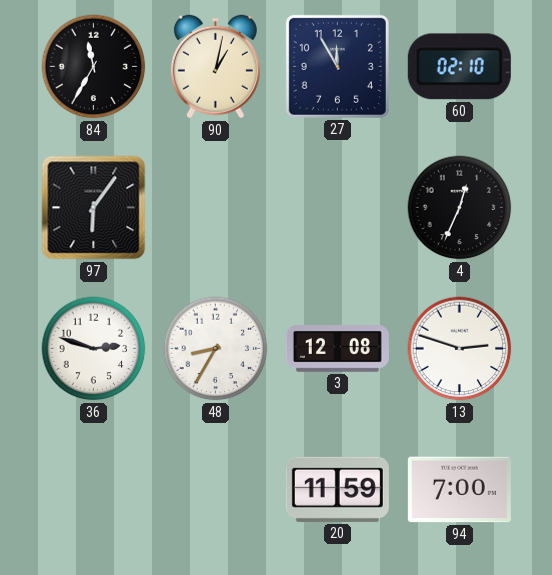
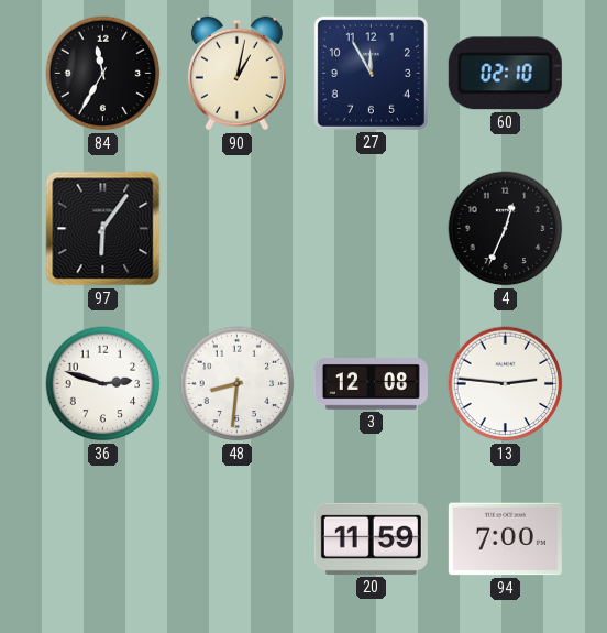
48: 8:35 -> 8:31 (238, 384)
13: 2:48 -> 2:46 (506, 384)
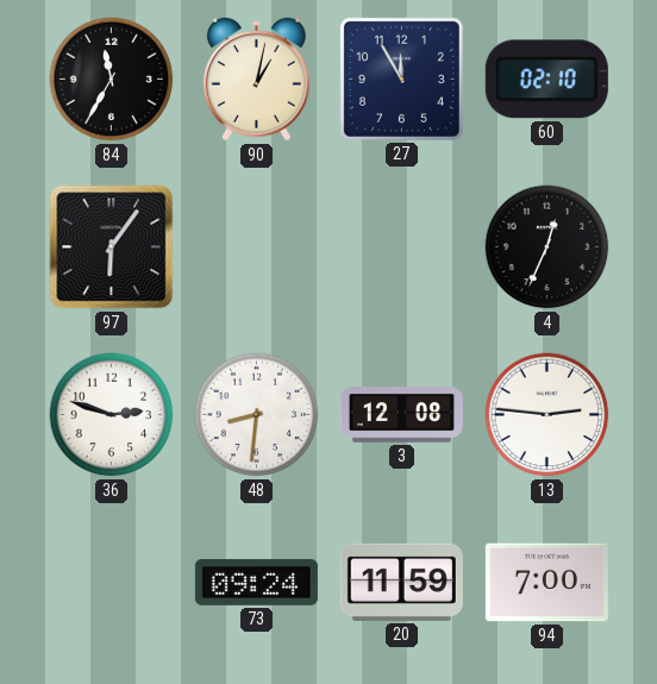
73: none -> 09:24 (256, 583)
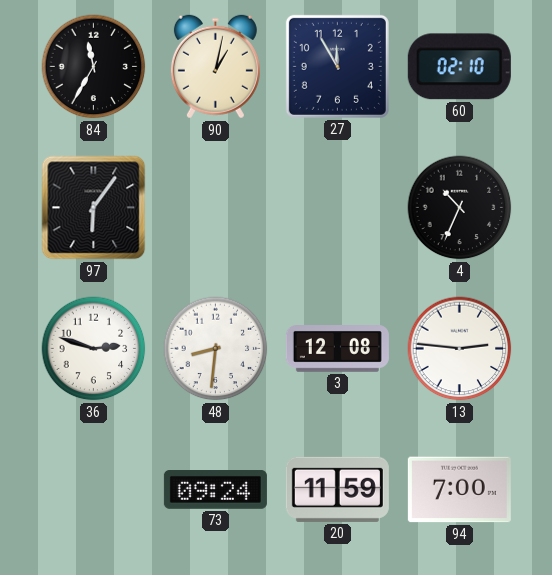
4: 12:34 -> 10:34 (460, 208)
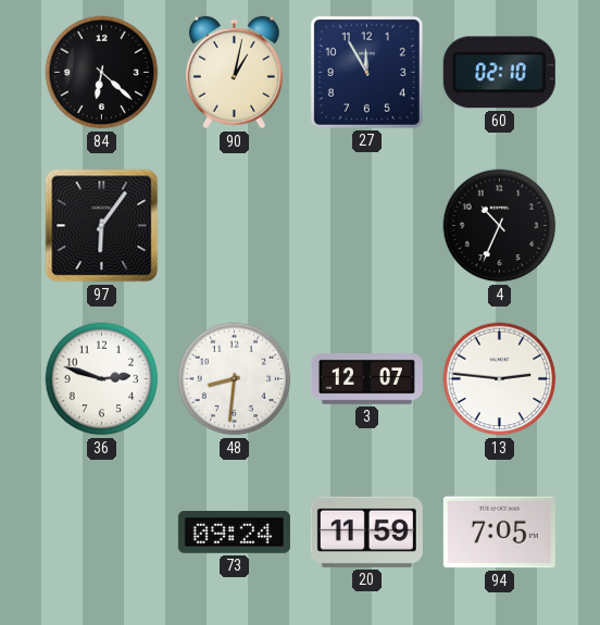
84: 11:35 -> 6:22 (102, 73)
3: 12:08 -> 12:07 (366, 379)
94: 7:00 -> 7:05 (499, 533)
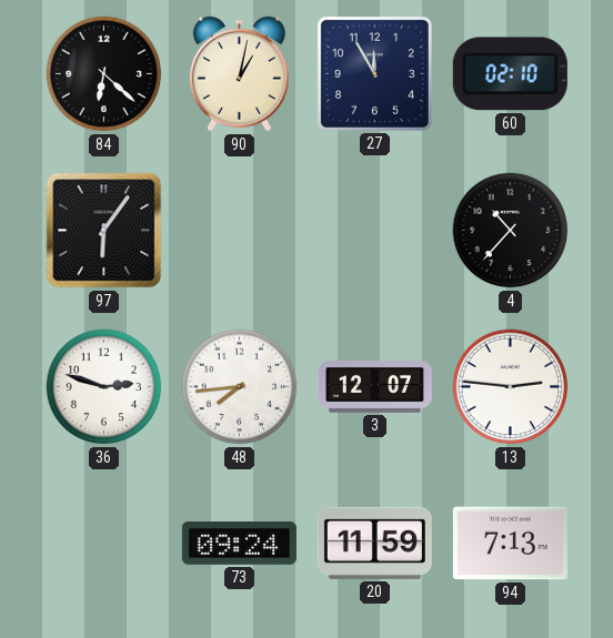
4: 10:34 -> 10:37 (511, 231)
48: 8:31 -> 7:44 (240, 387)
94: 7:05 -> 7:13 (510, 544)
